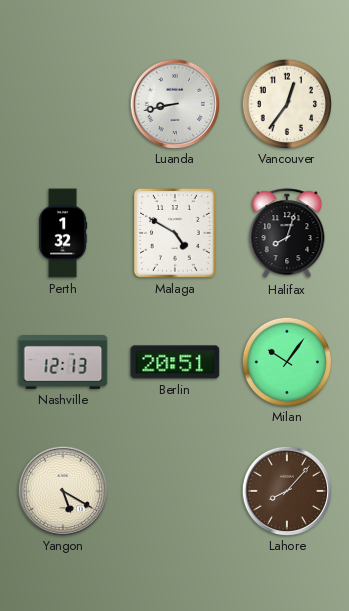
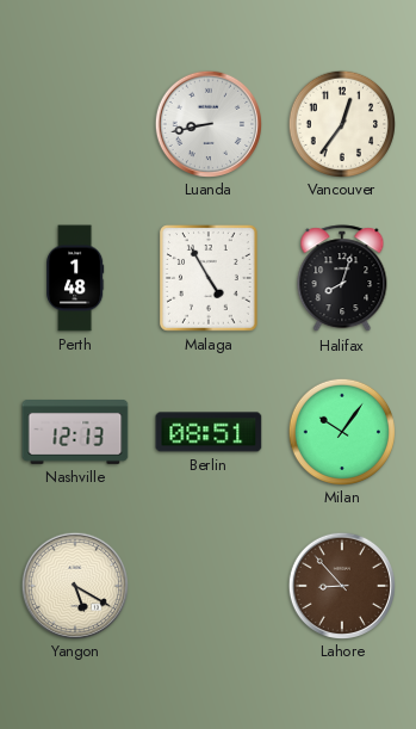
Perth: 1:32 -> 1:48 (75, 278)
Malaga: 4:50 -> 4:55 (209, 278)
Berlin: 20:51 -> 08:51 (209, 432)
Lahore: 8:07 -> 8:53 (341, 585)
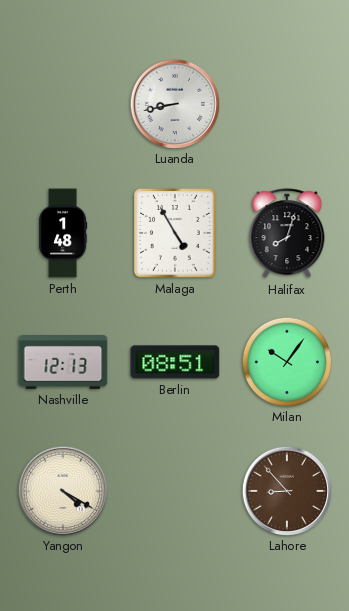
Vancouver: 12:36 -> none (341, 123)
Yangon: 5:20 -> 4:20 (62, 490)
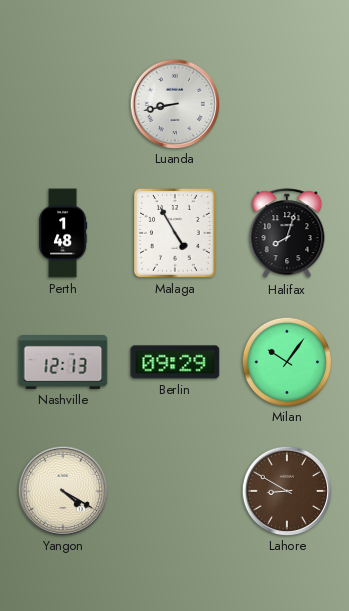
Berlin: 08:51 -> 09:29 (175, 362)
Lahore: 8:53 -> 8:50 (286, 490)
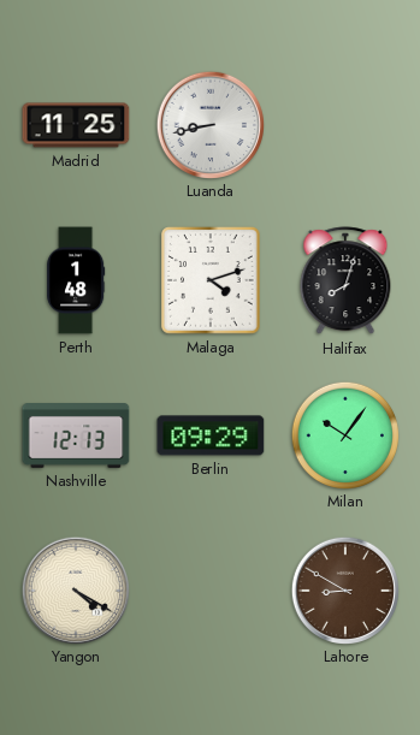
Madrid: none -> 11:25 (76, 125)
Malaga: 4:55 -> 4:12 (211, 280)
